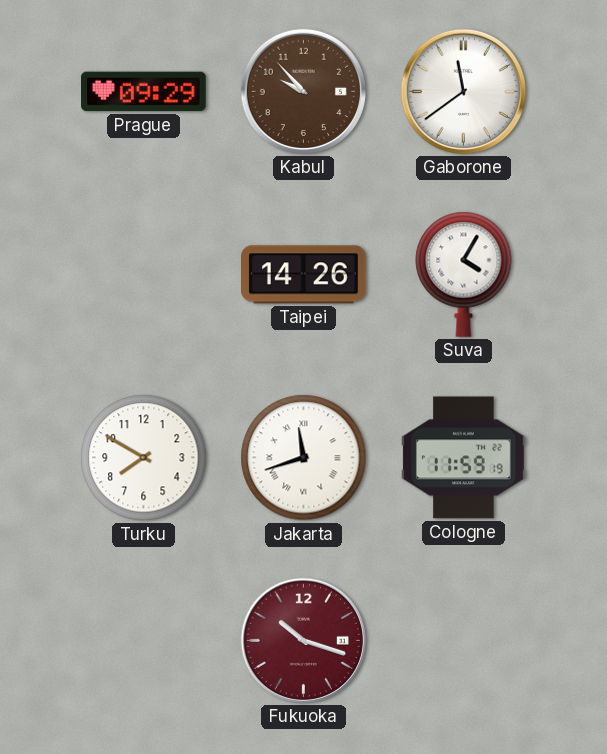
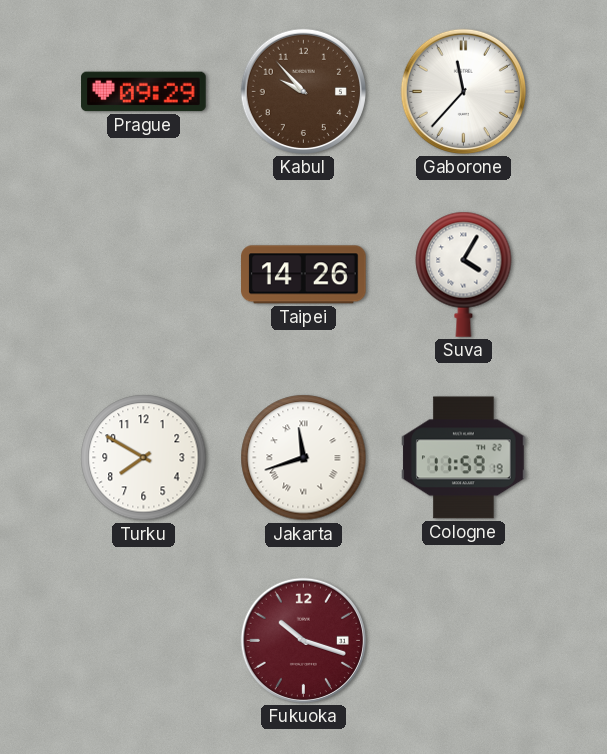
Gaborone: 11:39 -> 11:37 (463, 91)
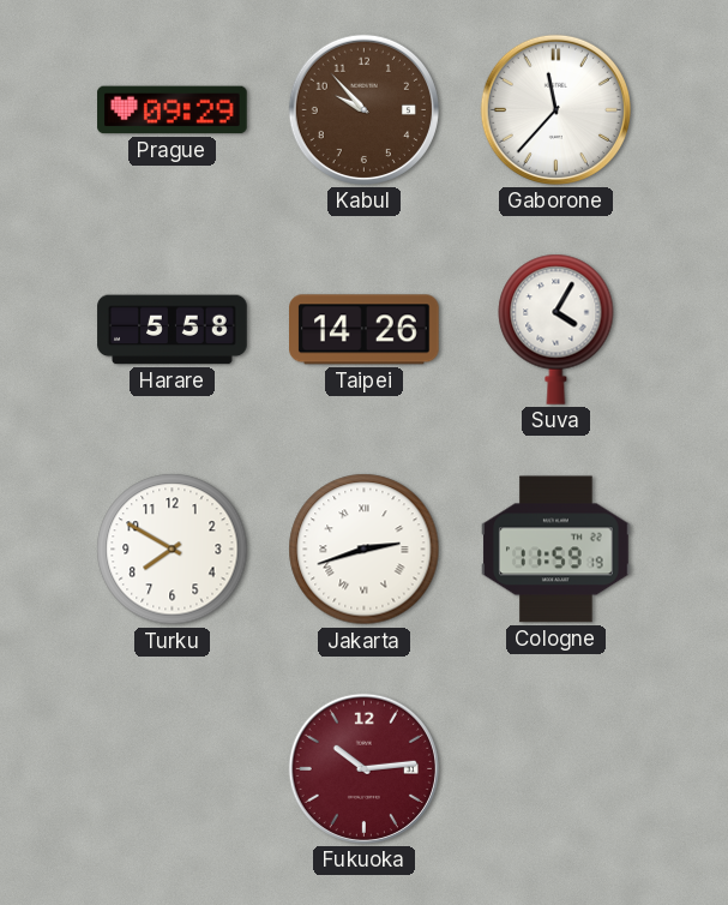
Harare: none -> 5:58 (173, 330)
Jakarta: 11:42 -> 2:42 (365, 550)
Fukuoka: 10:18 -> 10:14 (363, 768)
